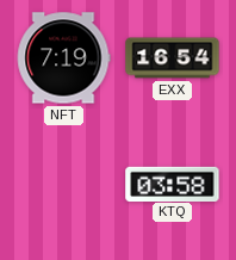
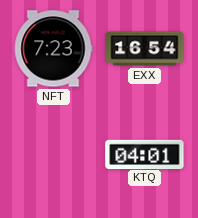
NFT: 7:19 -> 7:23 (53, 49)
KTQ: 03:58 -> 04:01 (145, 154)
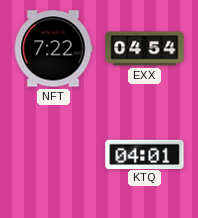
NFT: 7:23 -> 7:22 (53, 49)
EXX: 16:54 -> 04:54 (145, 49)
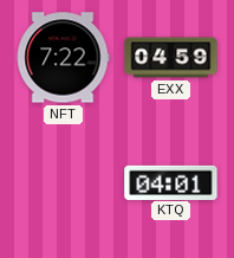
EXX: 04:54 -> 04:59 (171, 58)
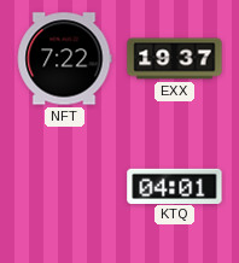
EXX: 04:59 -> 19:37 (175, 59)
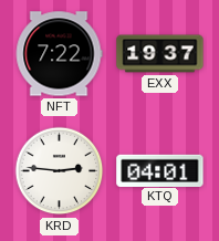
KRD: none -> 2:46 (60, 171)
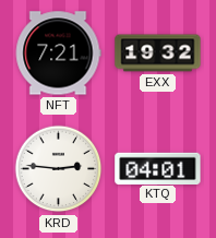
NFT: 7:22 -> 7:21 (58, 53)
EXX: 19:37 -> 19:32 (158, 53)
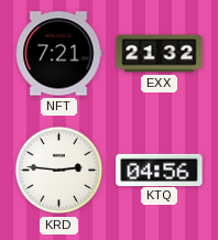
EXX: 19:32 -> 21:32 (160, 54)
KTQ: 04:01 -> 04:56 (160, 170)
